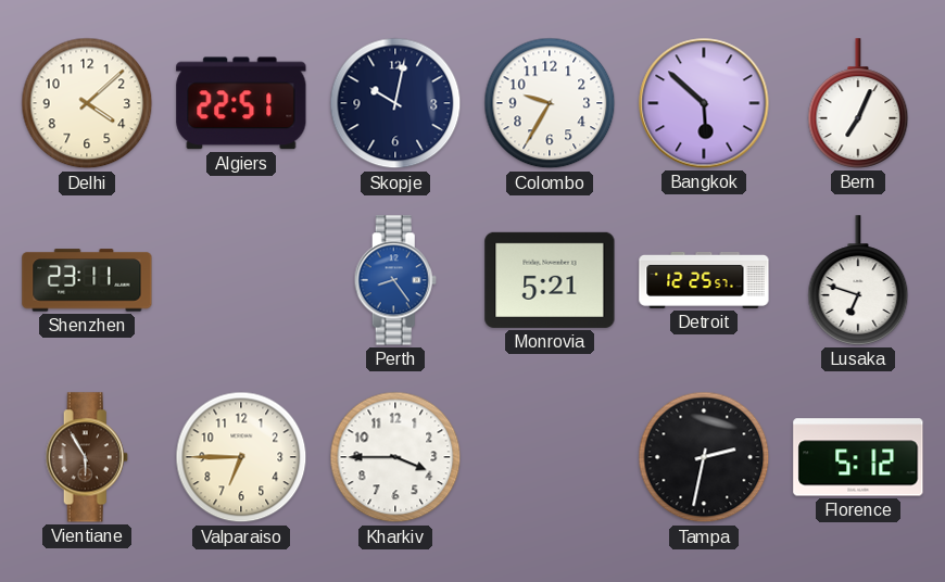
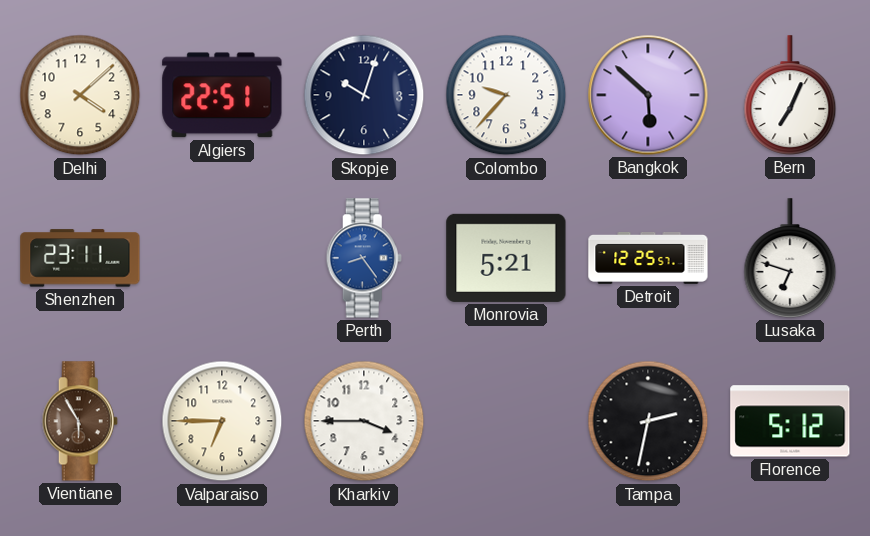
Skopje: 10:02 -> 10:03 (364, 95)
Colombo: 9:35 -> 9:37 (506, 95)
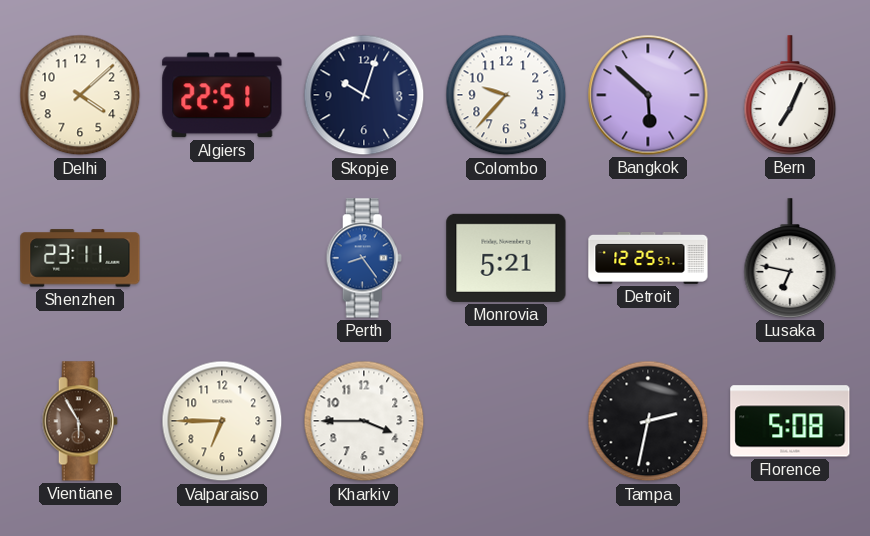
Lusaka: 6:48 -> 6:47 (790, 258)
Florence: 5:12 -> 5:08 (790, 421)
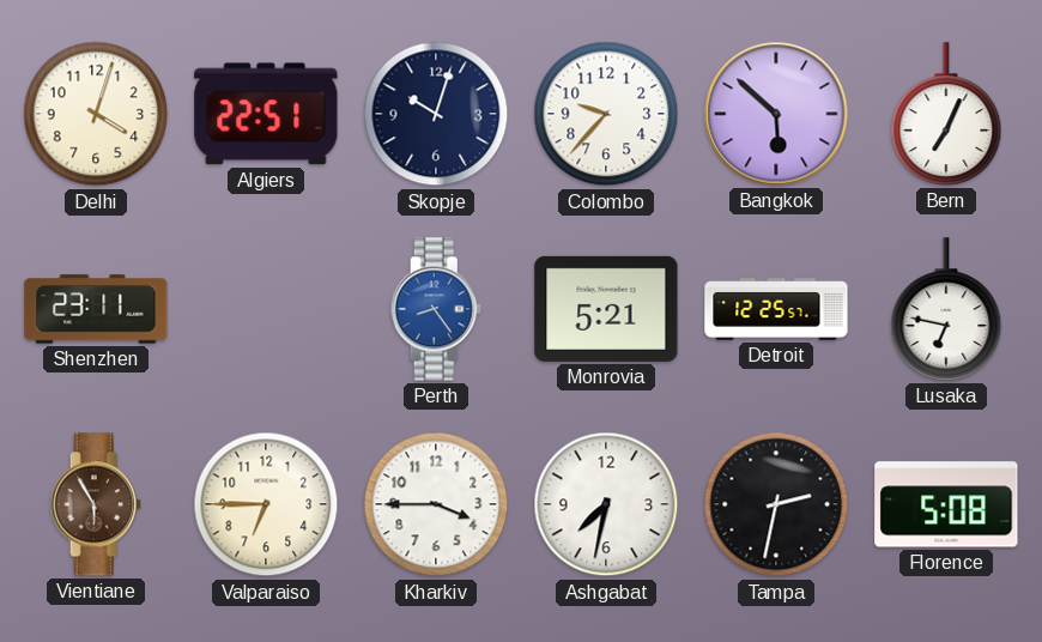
Delhi: 4:08 -> 4:03 (96, 114)
Ashgabat: none -> 7:32 (606, 504)
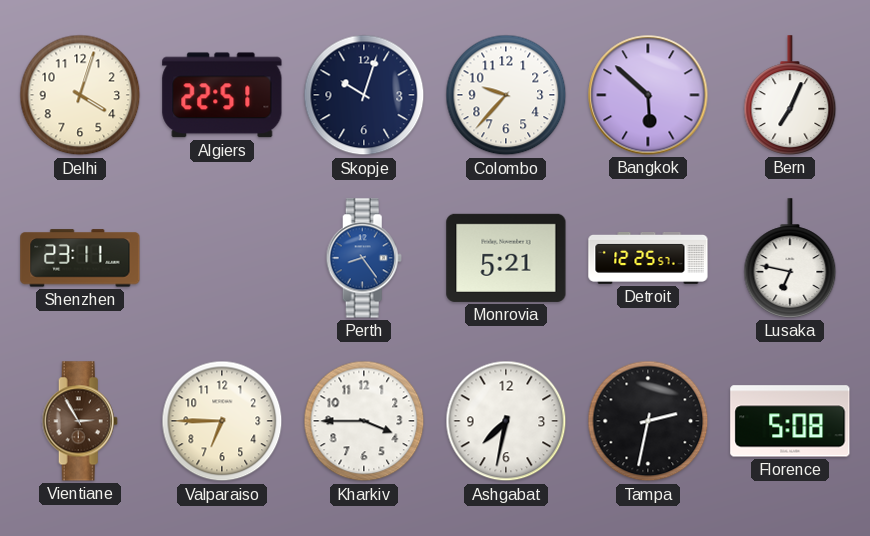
Vientiane: 5:55 -> 2:55 (80, 421)
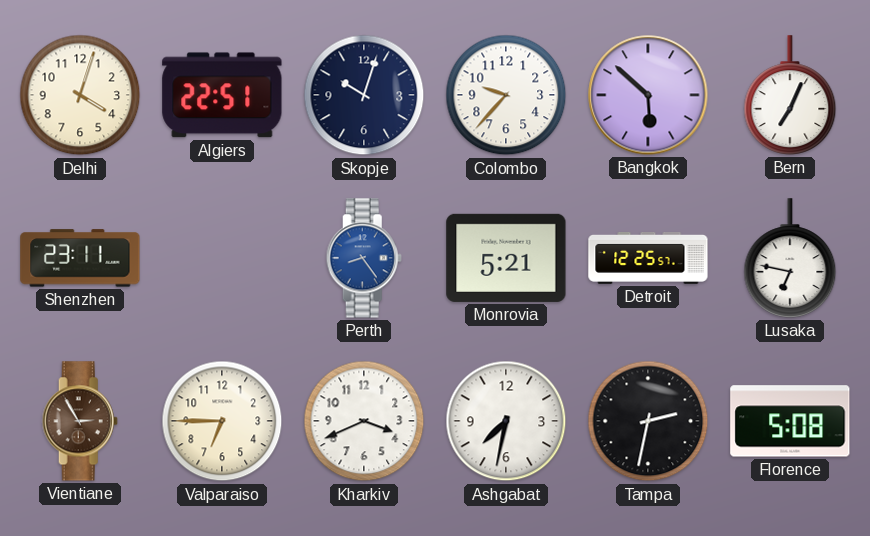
Kharkiv: 3:45 -> 3:41 (364, 421)
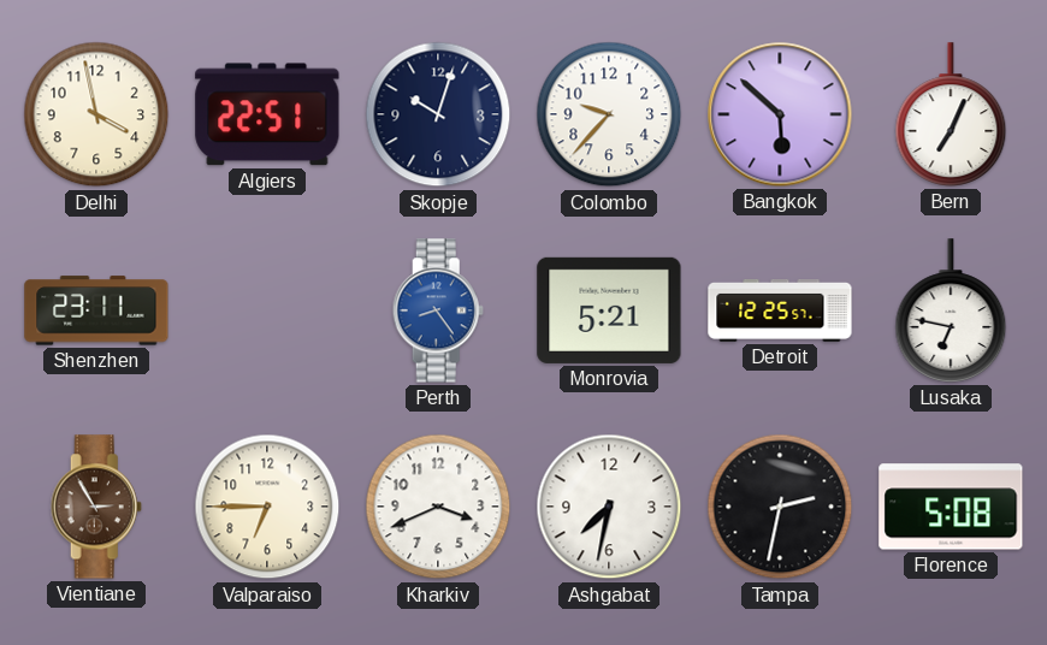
Delhi: 4:03 -> 3:58 (96, 114)
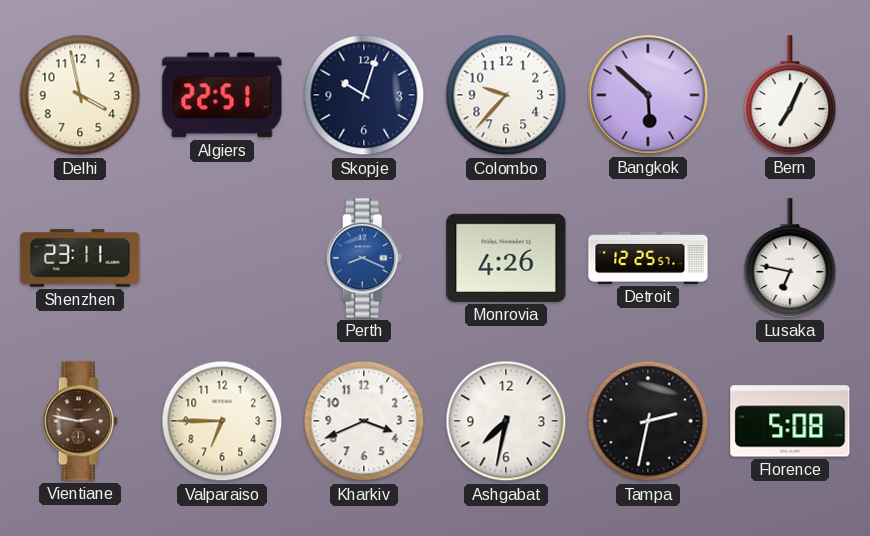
Perth: 8:24 -> 8:19 (364, 258)
Monrovia: 5:21 -> 4:26 (506, 258)
Vientiane: 2:55 -> 2:47 (80, 421)
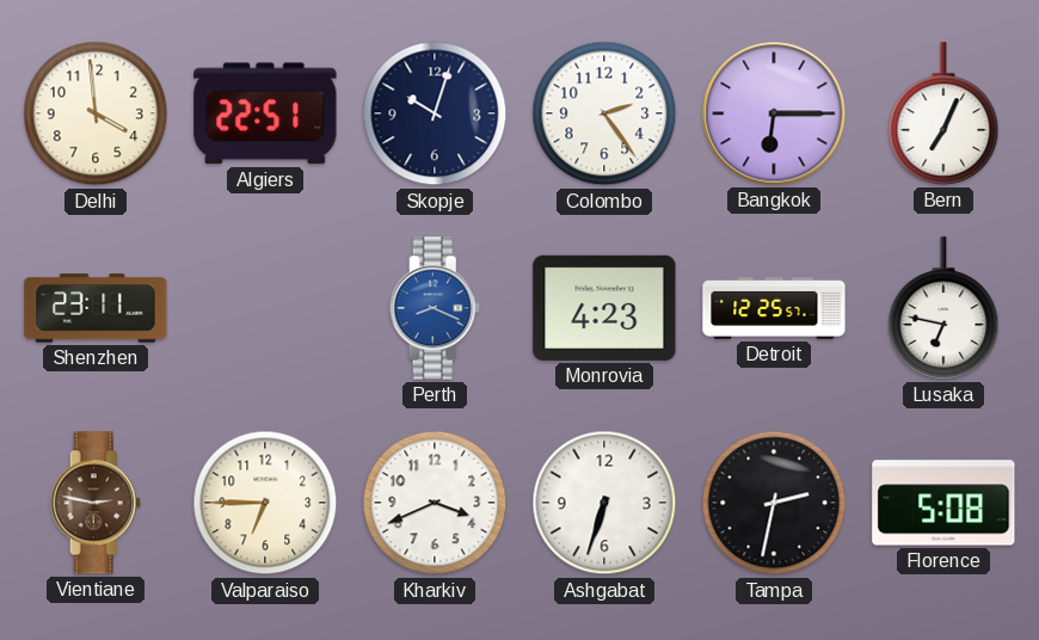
Delhi: 3:58 -> 3:59 (96, 113)
Colombo: 9:37 -> 2:24 (604, 113)
Bangkok: 5:52 -> 6:15 (774, 113)
Monrovia: 4:26 -> 4:23 (604, 308)
Ashgabat: 7:32 -> 6:33 (604, 503)
